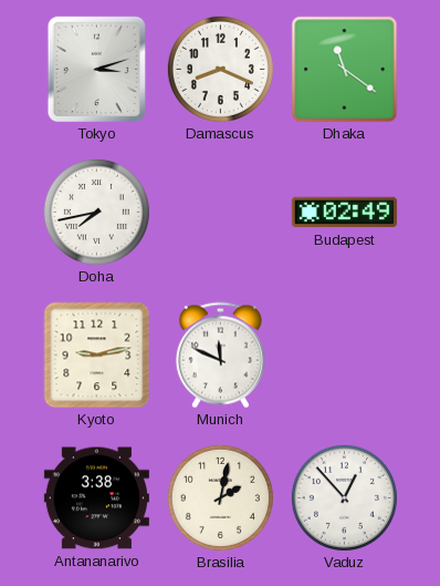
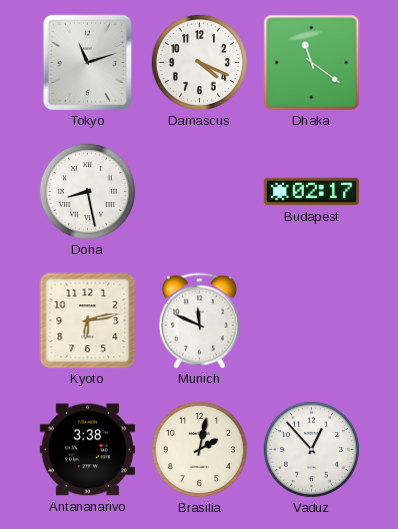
Tokyo: 3:12 -> 11:12 (88, 63)
Damascus: 8:19 -> 4:19 (199, 62)
Doha: 7:43 -> 8:28 (87, 191)
Budapest: 02:49 -> 02:17 (311, 192)
Kyoto: 9:13 -> 6:13 (88, 321)
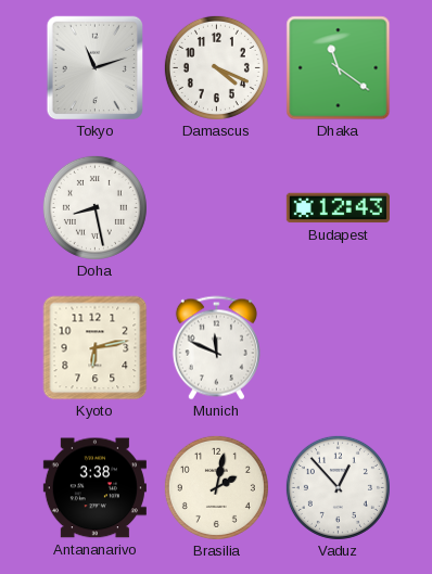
Budapest: 02:17 -> 12:43 (338, 208)
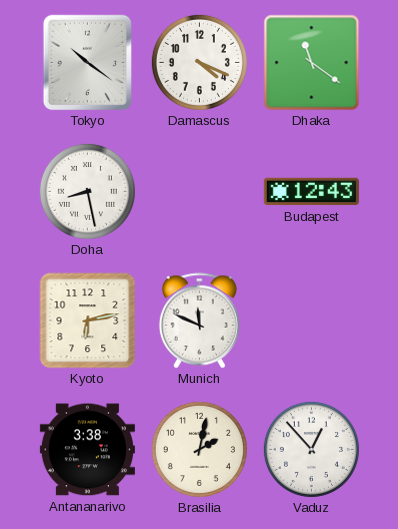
Tokyo: 11:12 -> 10:21 (88, 63)
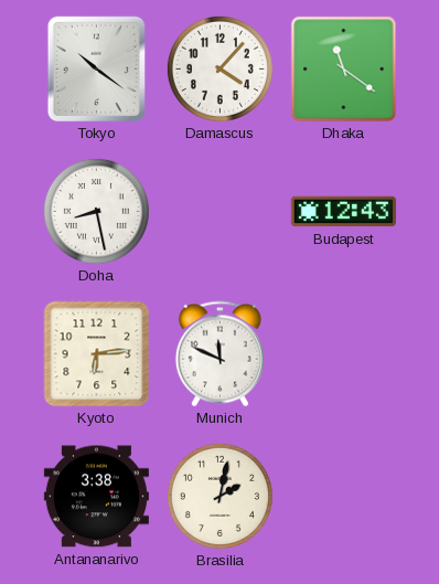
Damascus: 4:19 -> 4:07 (219, 68)
Kyoto: 6:13 -> 6:14 (97, 354)
Vaduz: 12:53 -> none (311, 449)
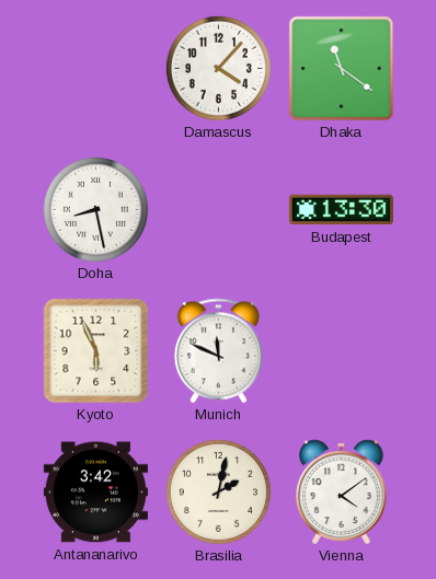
Tokyo: 10:21 -> none (97, 70)
Budapest: 12:43 -> 13:30 (341, 210)
Kyoto: 6:14 -> 5:56 (96, 351)
Antananarivo: 3:38 -> 3:42 (95, 493)
Vienna: none -> 4:09 (342, 493)
